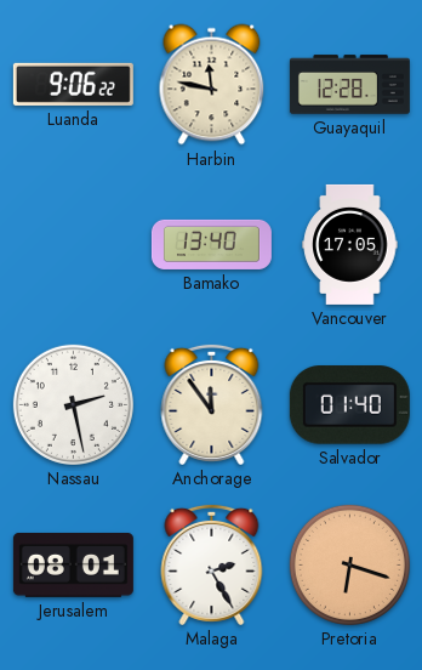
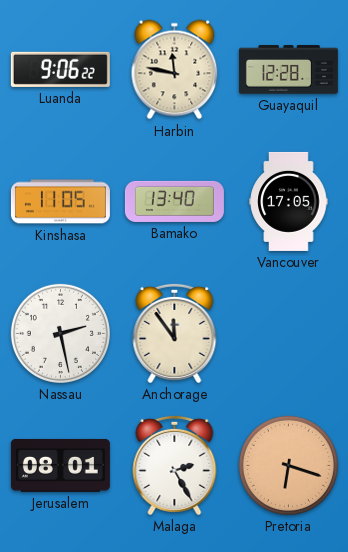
Kinshasa: none -> 11:05 (60, 202)
Salvador: 01:40 -> none (349, 405)
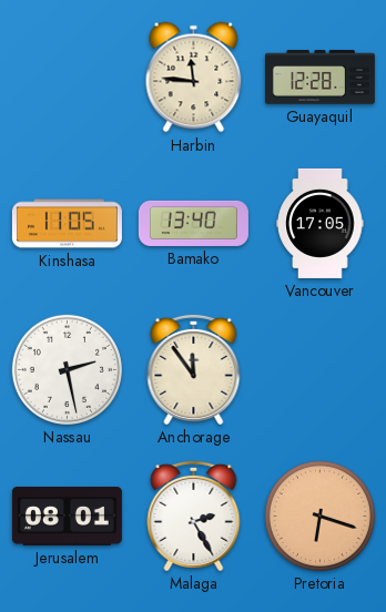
Luanda: 9:06 -> none (60, 69)
Harbin: 11:47 -> 11:46 (194, 78)
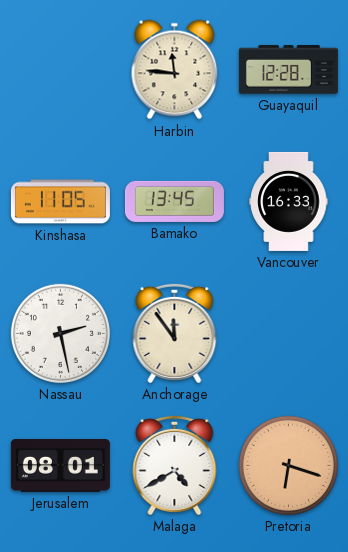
Bamako: 13:40 -> 13:45 (174, 201)
Vancouver: 17:05 -> 16:33 (289, 201)
Malaga: 2:25 -> 4:40 (175, 465)
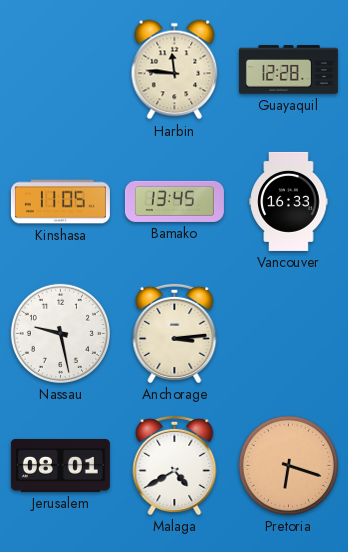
Nassau: 2:28 -> 9:28 (60, 333)
Anchorage: 11:54 -> 3:14 (175, 333)
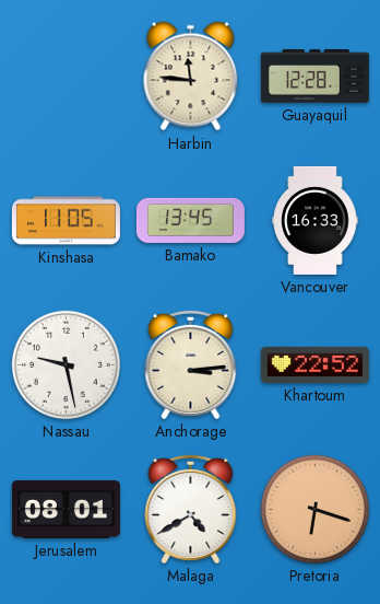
Khartoum: none -> 22:52 (314, 364)
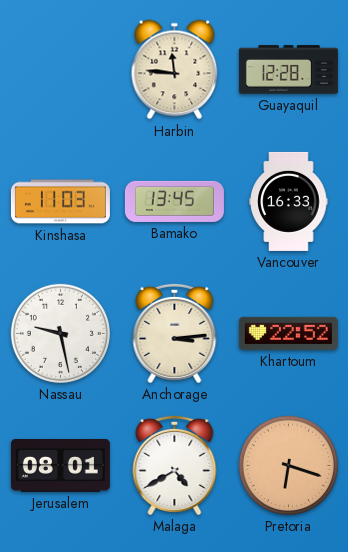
Kinshasa: 11:05 -> 11:03 (60, 202)
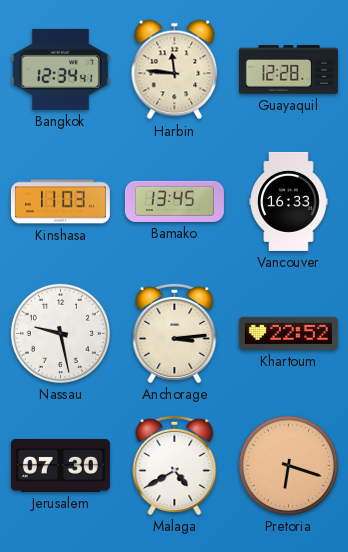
Bangkok: none -> 12:34 (60, 69)
Jerusalem: 08:01 -> 07:30 (60, 465)
